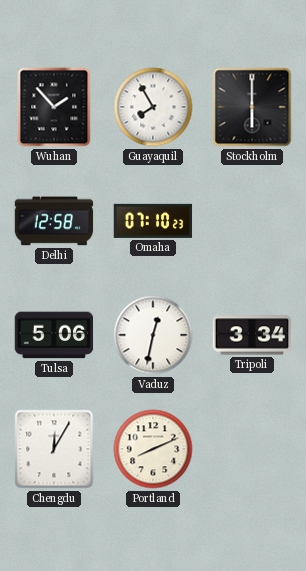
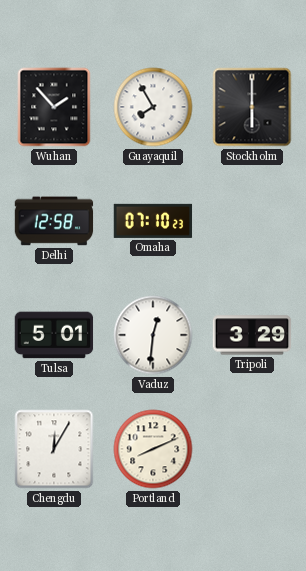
Tulsa: 5:06 -> 5:01 (54, 335)
Vaduz: 12:32 -> 12:31 (153, 335)
Tripoli: 3:34 -> 3:29 (252, 335)
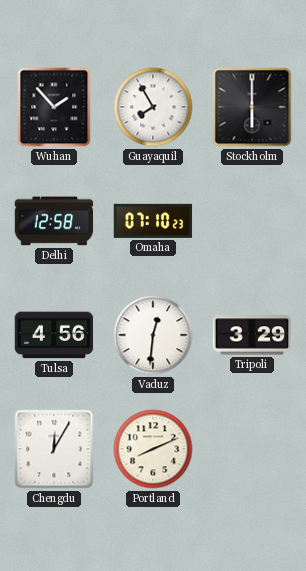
Tulsa: 5:01 -> 4:56 (54, 335)
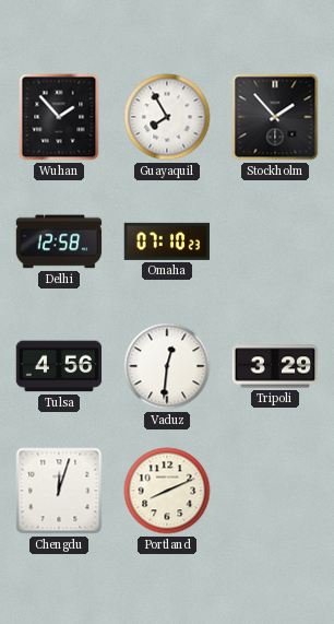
Stockholm: 6:00 -> 1:53 (275, 117)
Chengdu: 12:05 -> 12:03 (59, 491)
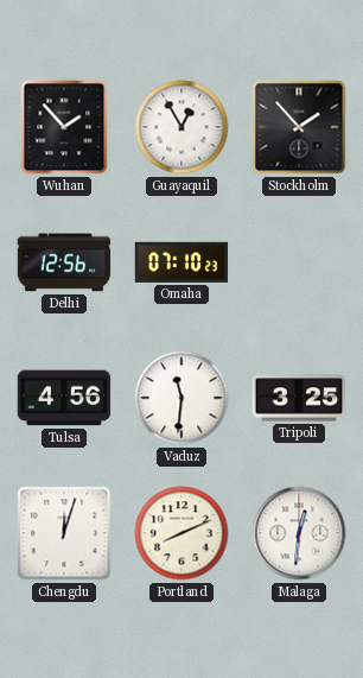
Guayaquil: 7:55 -> 12:55 (181, 127)
Delhi: 12:58 -> 12:56 (64, 262)
Vaduz: 12:31 -> 11:31 (181, 398)
Tripoli: 3:29 -> 3:25 (299, 398)
Malaga: none -> 12:31 (299, 533)
